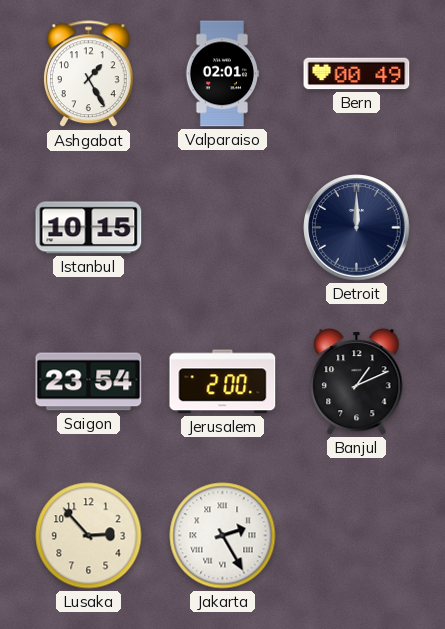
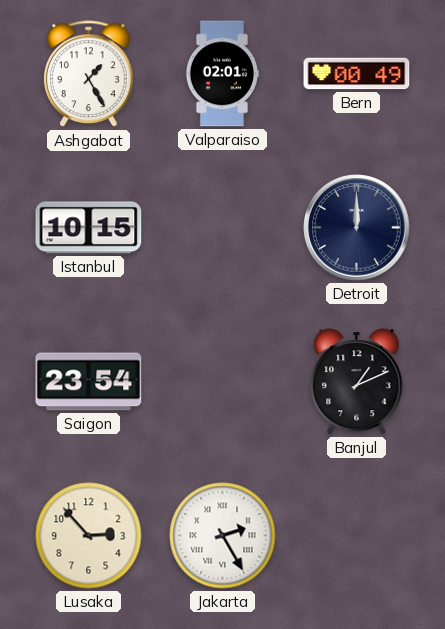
Jerusalem: 2:00 -> none (223, 382)
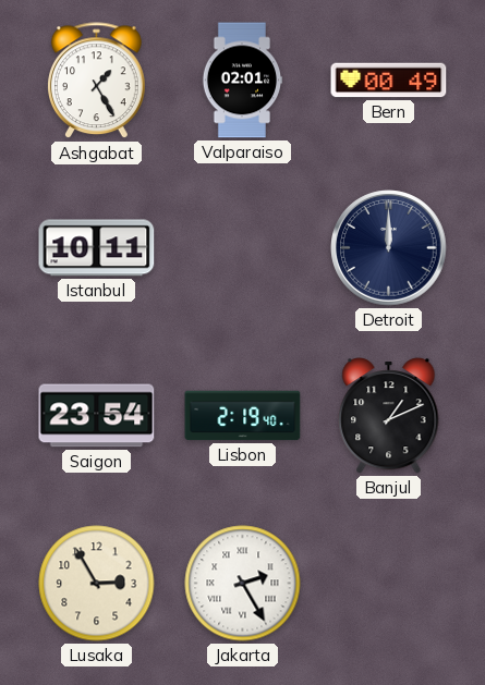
Istanbul: 10:15 -> 10:11 (97, 248)
Lisbon: none -> 2:19 (243, 416)
Lusaka: 2:53 -> 2:55 (97, 584)
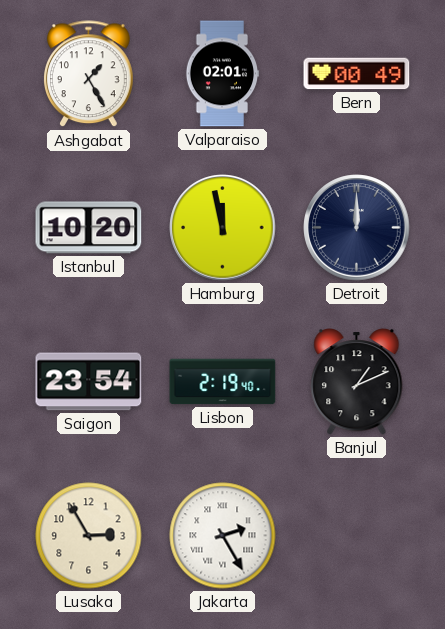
Istanbul: 10:11 -> 10:20 (89, 228)
Hamburg: none -> 11:58 (223, 228)
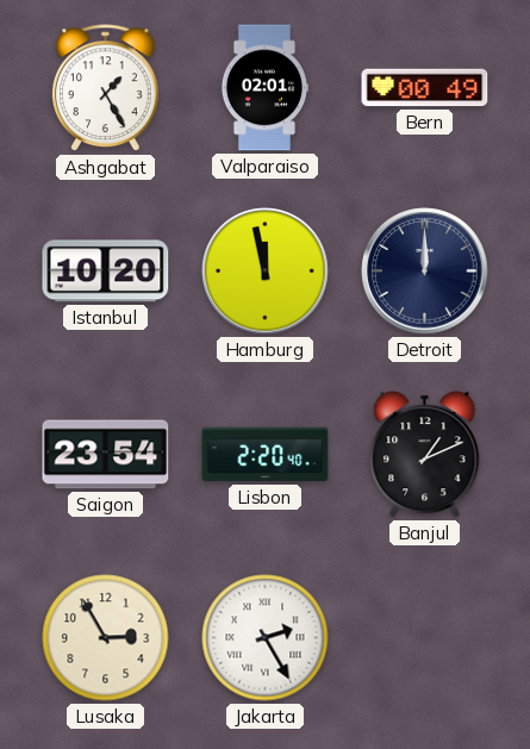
Lisbon: 2:19 -> 2:20 (266, 455)
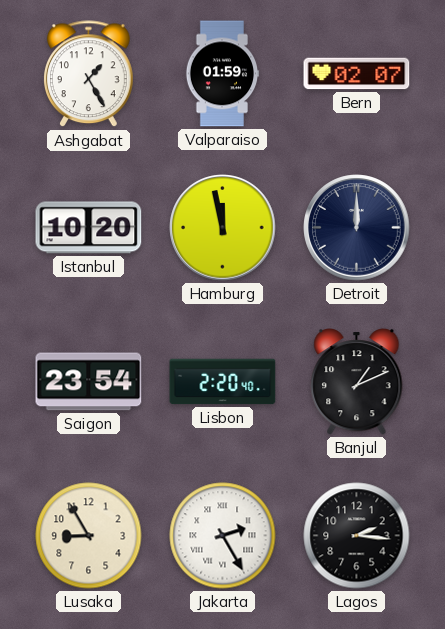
Valparaiso: 02:01 -> 01:59 (222, 74)
Bern: 00:49 -> 02:07 (357, 74)
Lusaka: 2:55 -> 8:55 (89, 536)
Lagos: none -> 2:16 (357, 536)
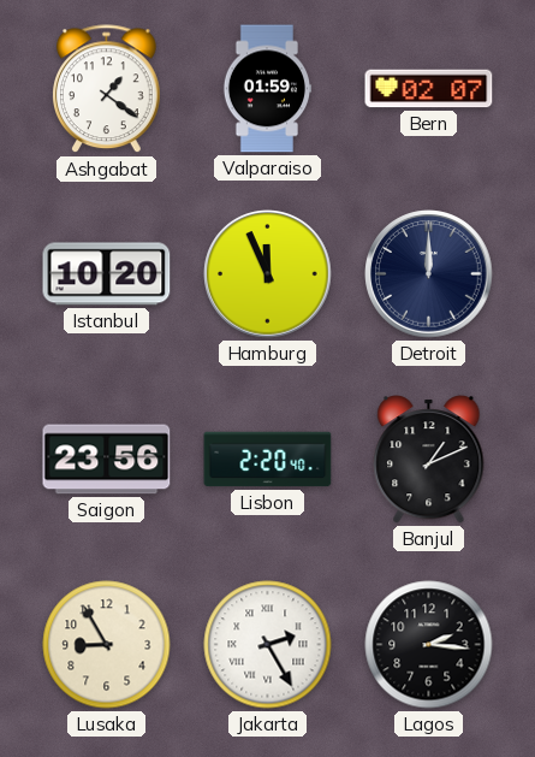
Ashgabat: 1:25 -> 1:21 (107, 89)
Hamburg: 11:58 -> 11:56 (268, 274)
Saigon: 23:54 -> 23:56 (107, 460)
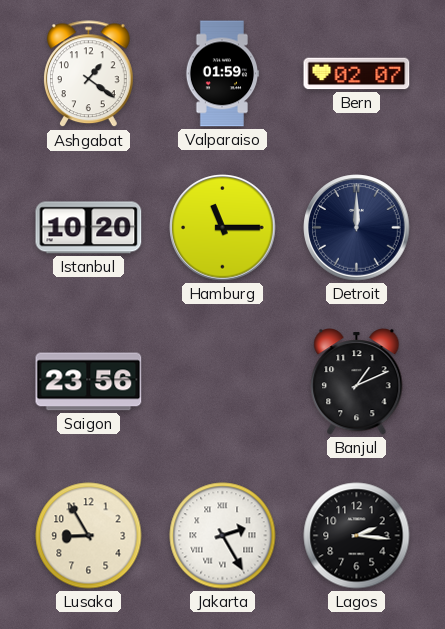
Hamburg: 11:56 -> 11:15 (223, 228)
Lisbon: 2:20 -> none (268, 460)
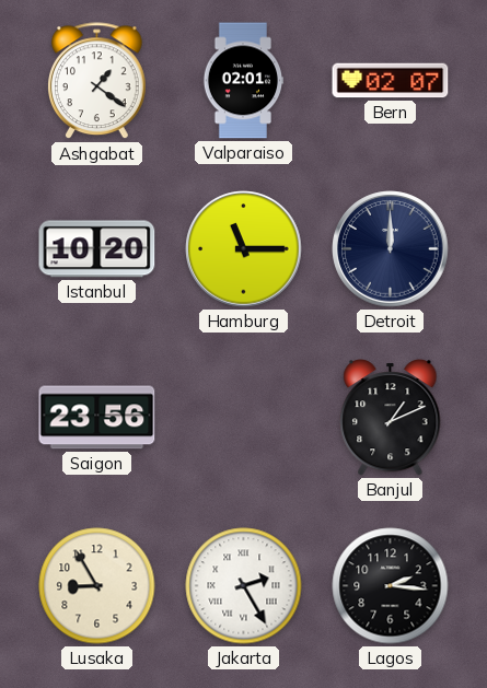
Valparaiso: 01:59 -> 02:01 (243, 81)
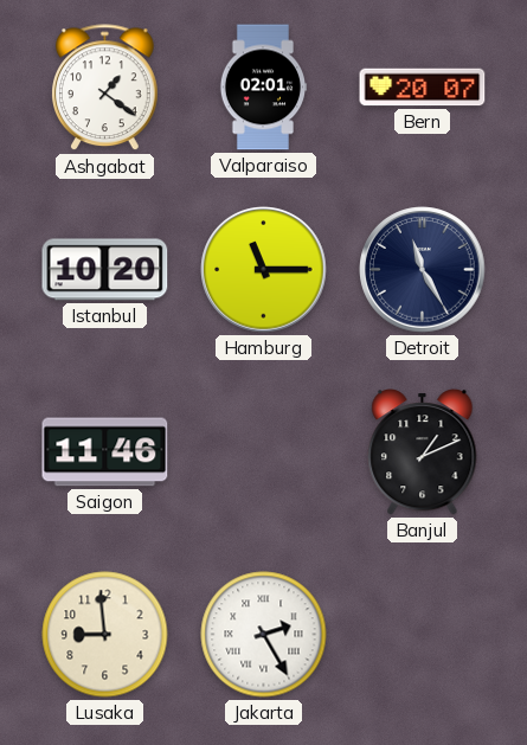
Bern: 02:07 -> 20:07 (423, 88)
Detroit: 12:00 -> 11:25 (423, 270)
Saigon: 23:56 -> 11:46 (105, 452)
Lusaka: 8:55 -> 8:59 (105, 635)
Lagos: 2:16 -> none (391, 586)
